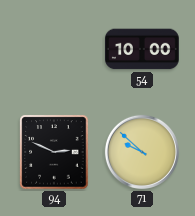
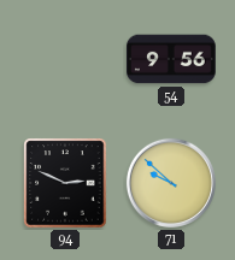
54: 10:00 -> 9:56 (172, 59)
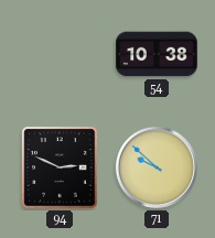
54: 9:56 -> 10:38 (158, 54)
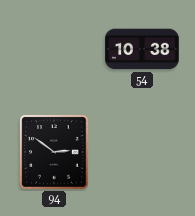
94: 2:49 -> 2:51 (54, 152)
71: 9:52 -> none (157, 167)
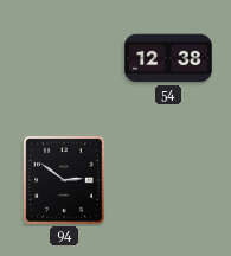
54: 10:38 -> 12:38 (169, 58)
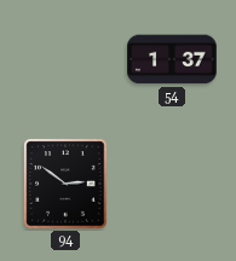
54: 12:38 -> 1:37 (173, 59)
